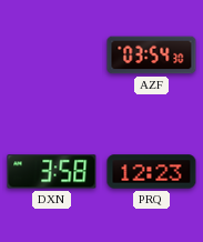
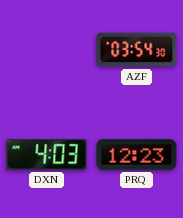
DXN: 3:58 -> 4:03 (47, 155)
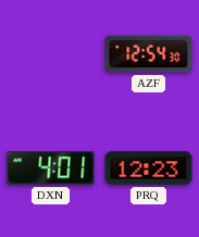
AZF: 03:54 -> 12:54 (149, 54)
DXN: 4:03 -> 4:01 (51, 169)
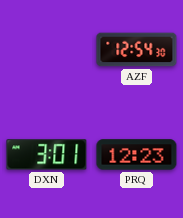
DXN: 4:01 -> 3:01 (47, 155)
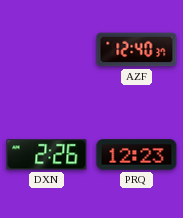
AZF: 12:54 -> 12:40 (137, 50)
DXN: 3:01 -> 2:26 (47, 155)
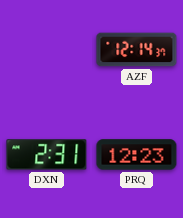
AZF: 12:40 -> 12:14 (137, 50)
DXN: 2:26 -> 2:31 (47, 155)
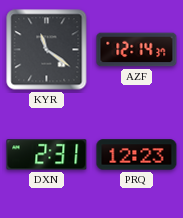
KYR: none -> 11:21 (47, 50)
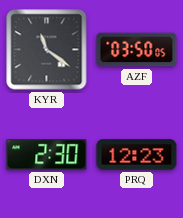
AZF: 12:14 -> 03:50 (137, 50)
DXN: 2:31 -> 2:30 (47, 155)
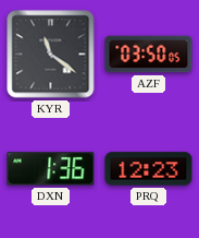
DXN: 2:30 -> 1:36 (51, 169)
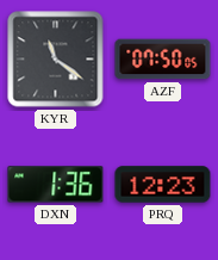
AZF: 03:50 -> 07:50 (163, 60)
